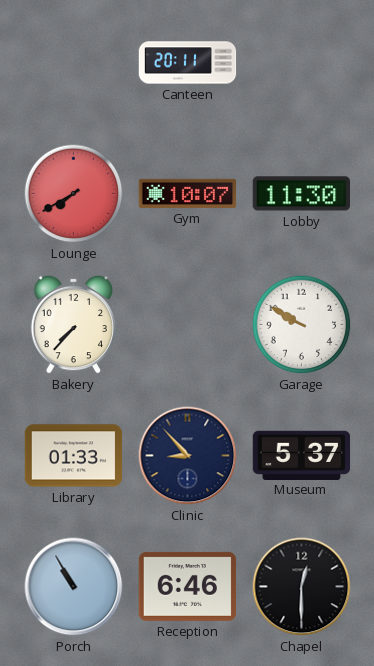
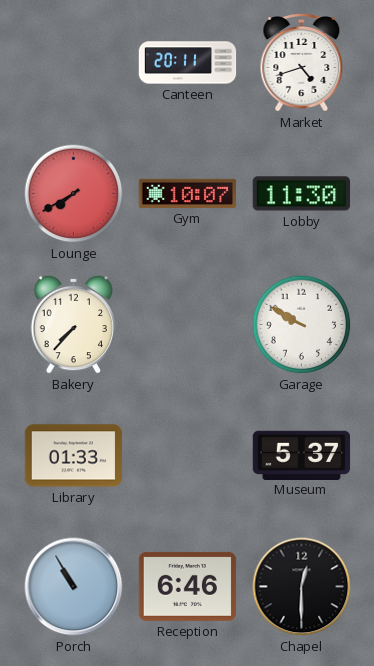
Market: none -> 4:42 (302, 63)
Clinic: 8:53 -> none (188, 456)
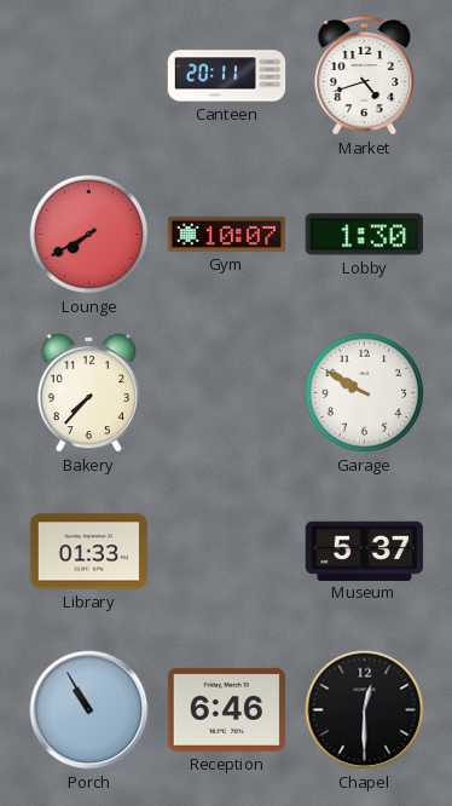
Lobby: 11:30 -> 1:30 (365, 235)
